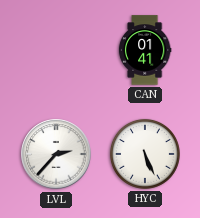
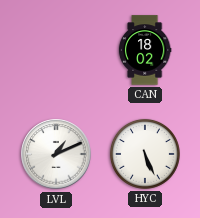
CAN: 01:41 -> 18:02 (145, 50)
LVL: 2:37 -> 1:11 (56, 154)
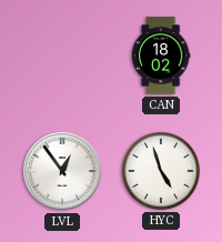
LVL: 1:11 -> 12:54 (62, 171)
HYC: 5:26 -> 4:57 (161, 171)
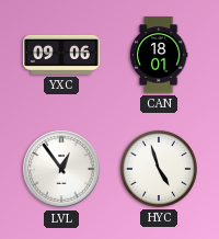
YXC: none -> 09:06 (61, 55)
CAN: 18:02 -> 18:01 (159, 55)
